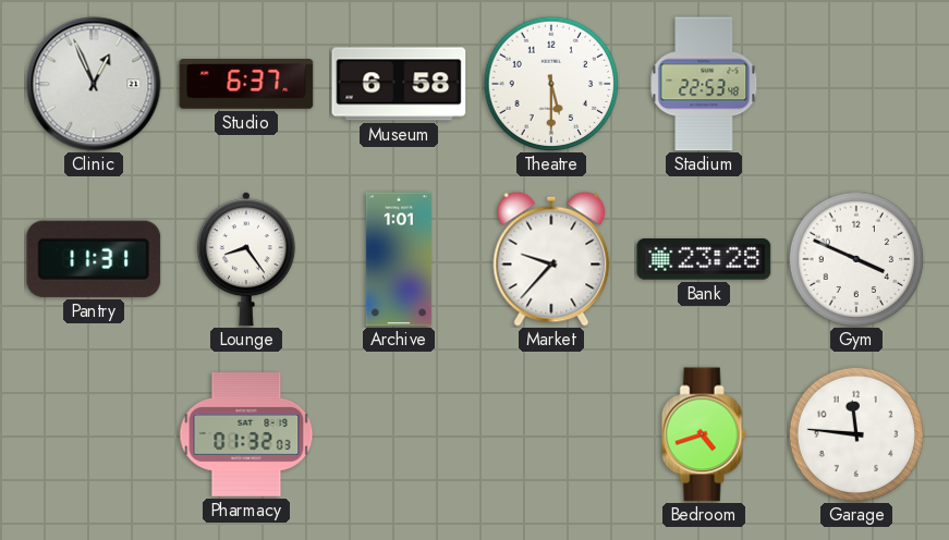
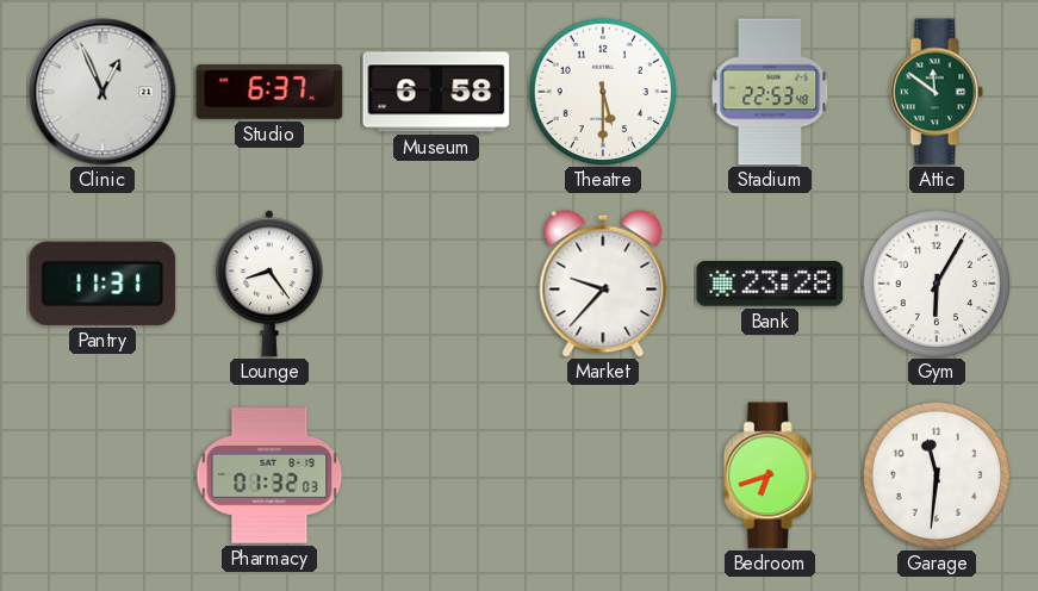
Attic: none -> 11:51 (937, 92)
Archive: 1:01 -> none (399, 259)
Gym: 3:49 -> 6:05 (937, 284)
Bedroom: 4:42 -> 6:42 (770, 475)
Garage: 11:46 -> 11:31 (937, 475)
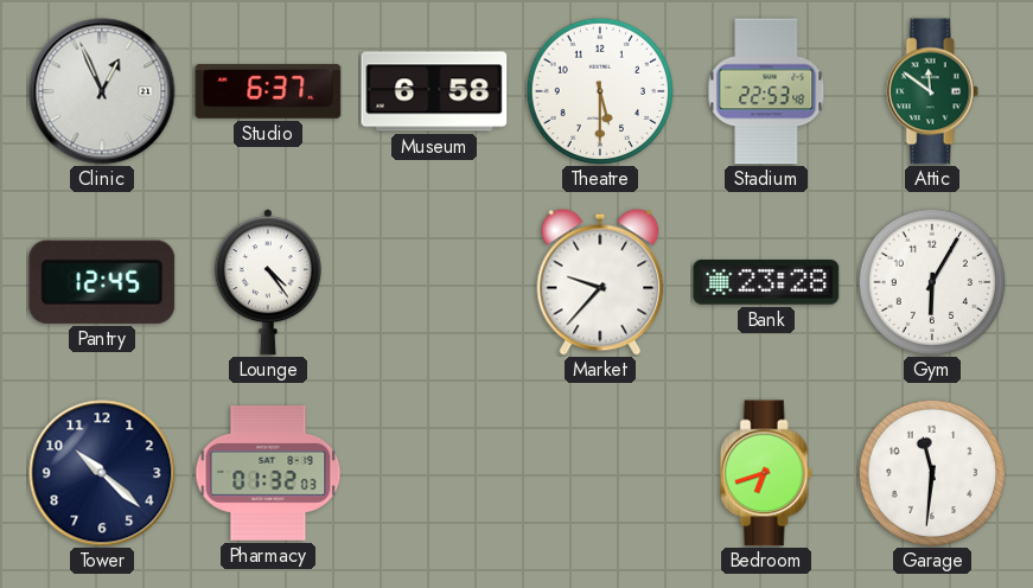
Pantry: 11:31 -> 12:45 (102, 282)
Lounge: 8:24 -> 4:24 (268, 282)
Tower: none -> 10:22 (102, 473)
